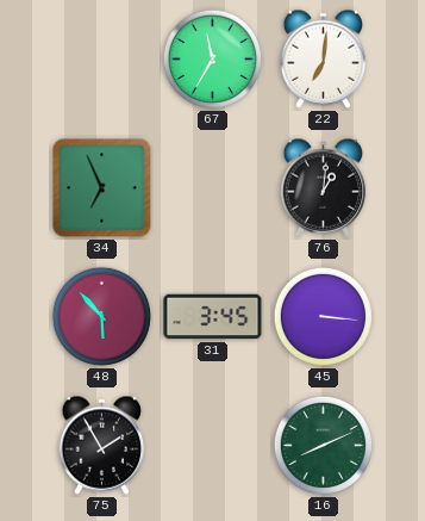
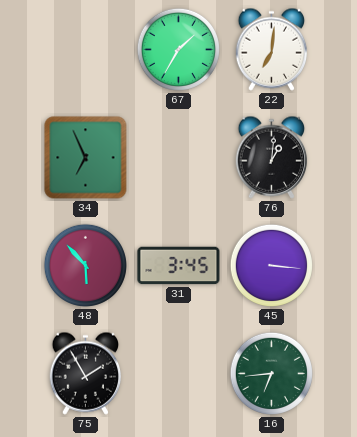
67: 11:35 -> 1:35 (178, 49)
16: 8:11 -> 6:44 (271, 373)
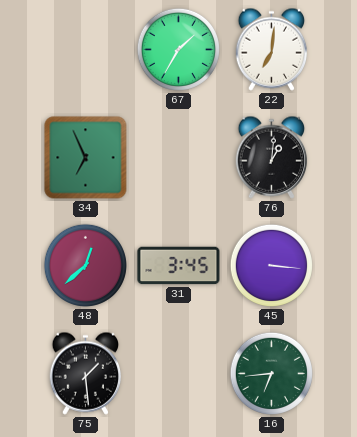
48: 5:53 -> 12:38 (85, 265)
75: 1:55 -> 1:29 (86, 373)
